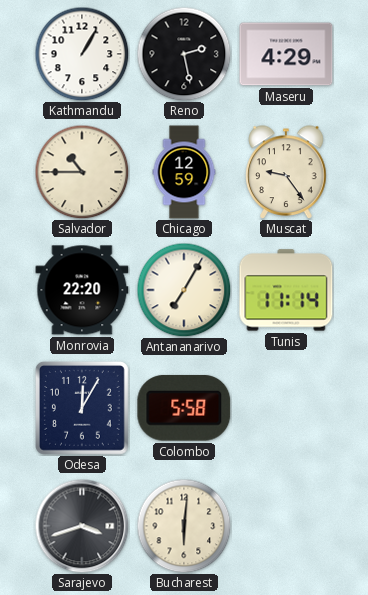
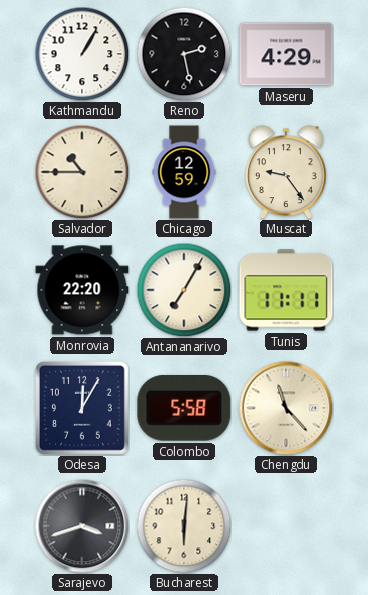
Tunis: 11:14 -> 11:11 (286, 290)
Chengdu: none -> 11:23 (286, 408)
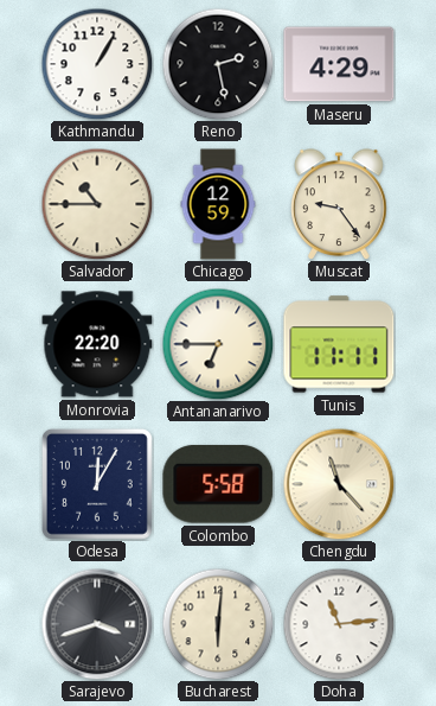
Antananarivo: 7:05 -> 6:45 (218, 344)
Doha: none -> 11:14 (339, 624)
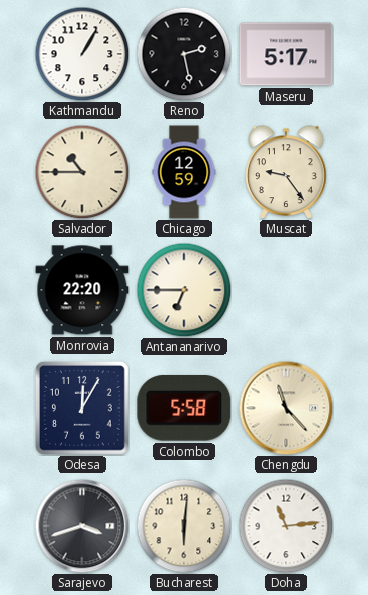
Maseru: 4:29 -> 5:17 (286, 54)
Tunis: 11:11 -> none (339, 344)
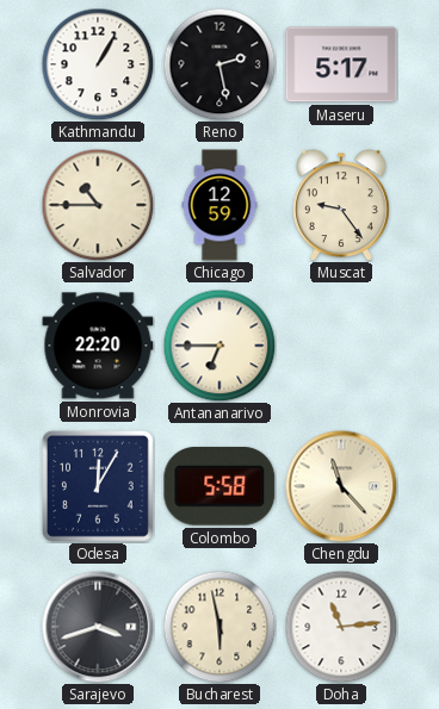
Bucharest: 6:01 -> 5:58 (219, 627)
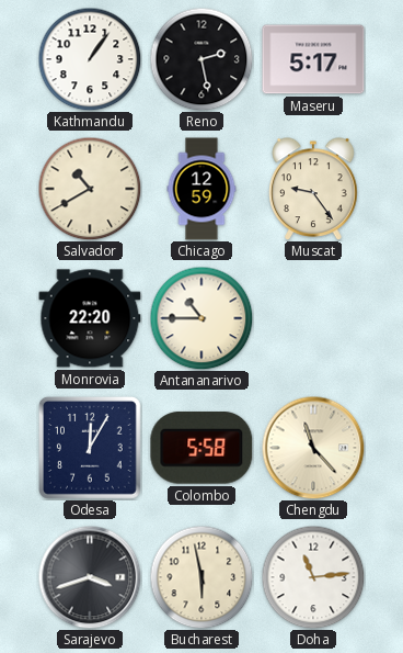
Kathmandu: 1:05 -> 1:06 (90, 59)
Salvador: 10:45 -> 10:40 (90, 189)
Antananarivo: 6:45 -> 10:45 (201, 318)
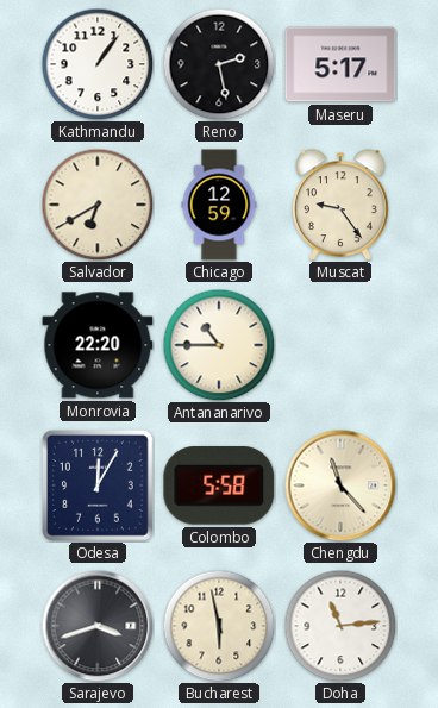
Salvador: 10:40 -> 6:40 (98, 205)
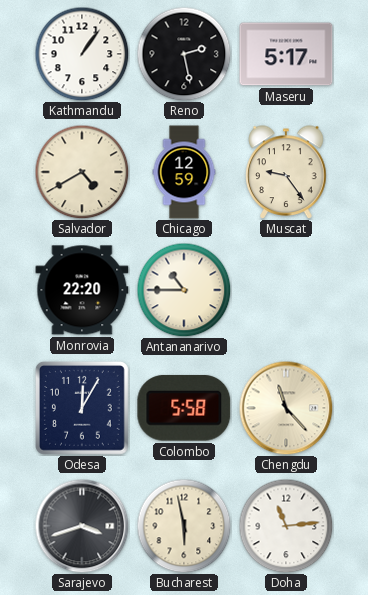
Salvador: 6:40 -> 4:40 (82, 172)
